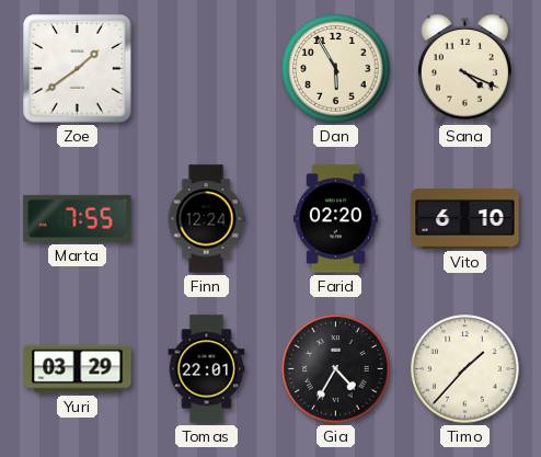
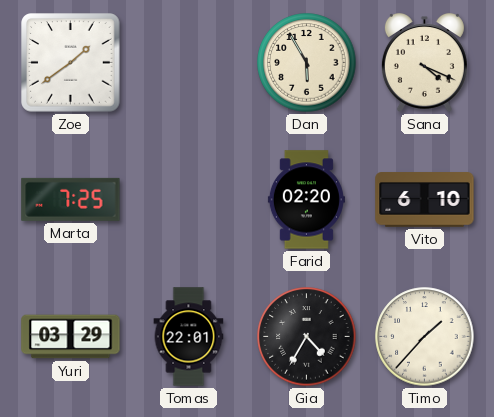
Marta: 7:55 -> 7:25 (71, 199)
Finn: 12:24 -> none (206, 219)
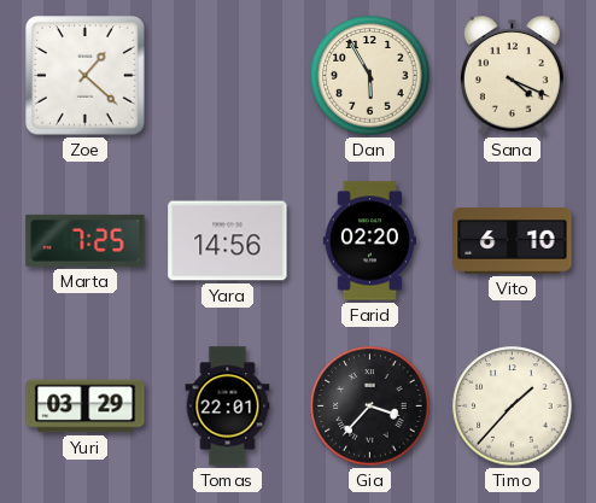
Zoe: 1:39 -> 1:22 (86, 76)
Yara: none -> 14:56 (228, 241)
Gia: 4:35 -> 3:37 (370, 407)
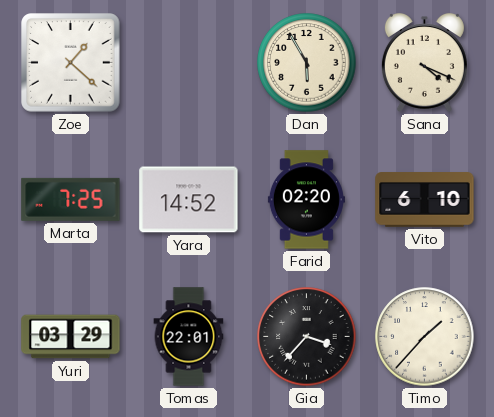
Yara: 14:56 -> 14:52 (189, 200)
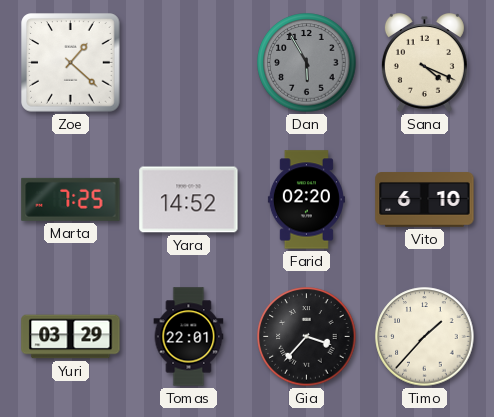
Dan dial: cream -> grey (307, 63)
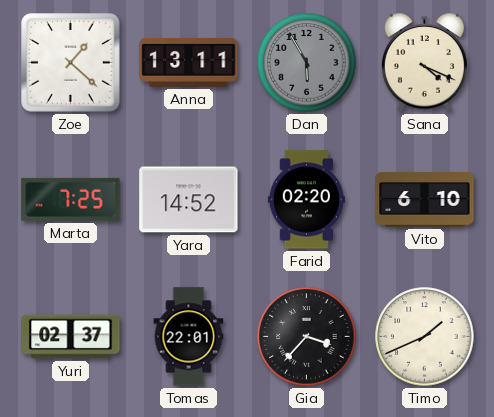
Anna: none -> 13:11 (189, 62)
Yuri: 03:29 -> 02:37 (71, 337)
Timo: 1:37 -> 1:41 (425, 337)
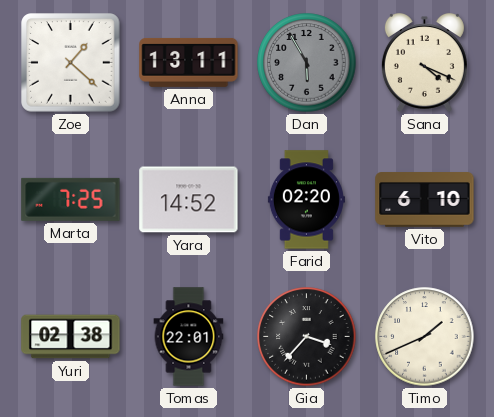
Yuri: 02:37 -> 02:38 (71, 337)
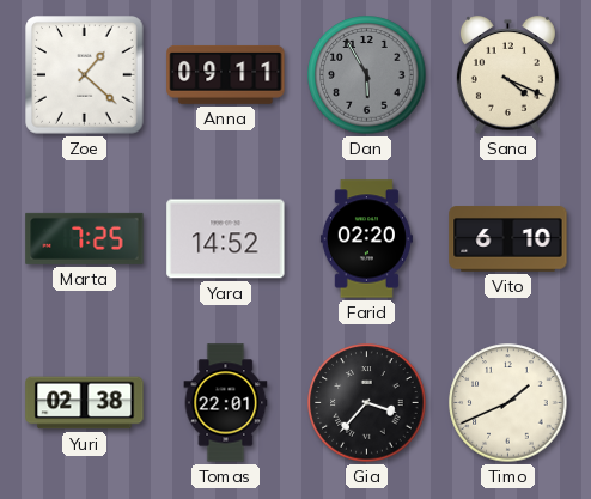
Anna: 13:11 -> 09:11 (226, 74)
